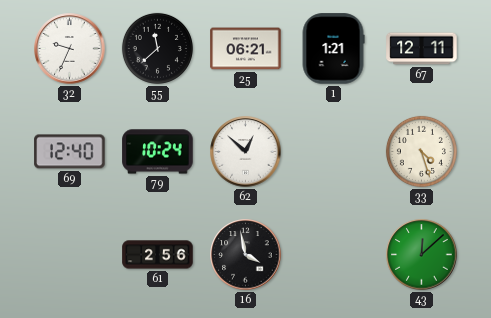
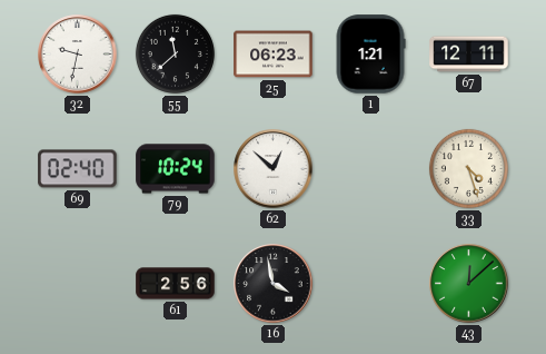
32: 9:34 -> 9:32 (78, 55)
25: 06:21 -> 06:23 (274, 55)
69: 12:40 -> 02:40 (78, 169)
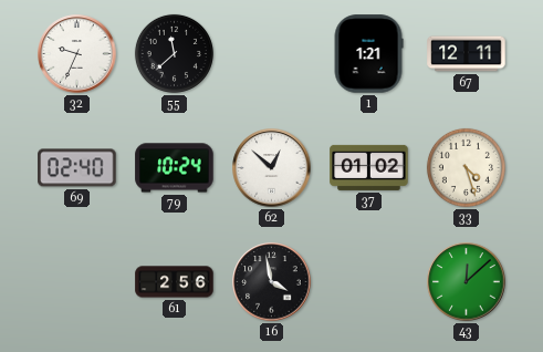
32: 9:32 -> 9:34 (77, 54)
25: 06:23 -> none (274, 55)
37: none -> 01:02 (369, 167)
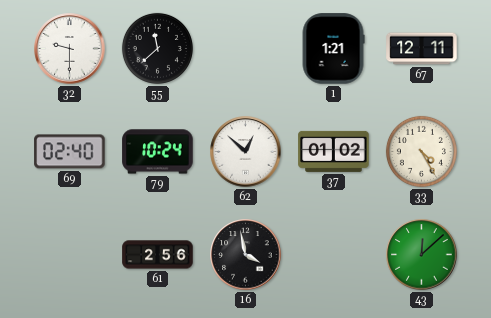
32: 9:34 -> 9:30 (70, 49)
33: 4:27 -> 4:25 (421, 151)
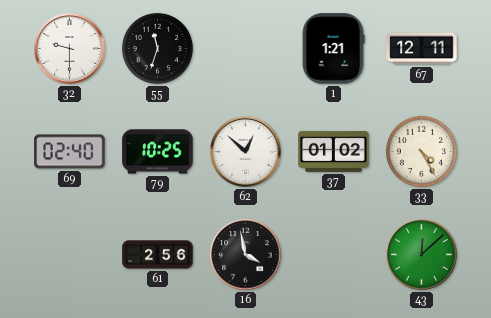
55: 11:38 -> 11:33 (157, 48)
79: 10:24 -> 10:25 (158, 152)
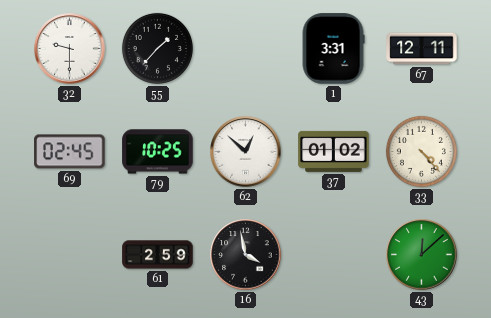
55: 11:33 -> 1:37 (157, 48)
1: 1:21 -> 3:31 (333, 49)
69: 02:40 -> 02:45 (70, 152)
33: 4:25 -> 4:23 (421, 151)
61: 2:56 -> 2:59 (158, 255)
